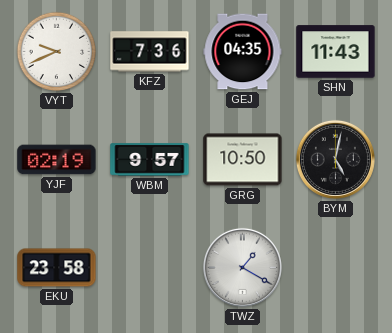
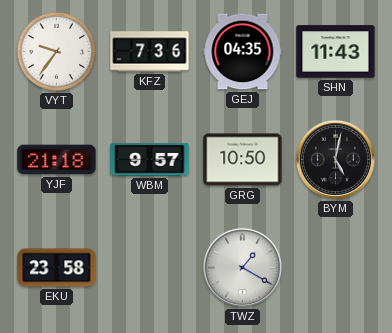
VYT: 9:41 -> 9:36 (57, 52)
YJF: 02:19 -> 21:18 (57, 160)
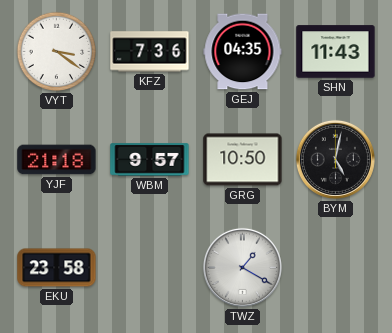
VYT: 9:36 -> 3:21 (57, 52)
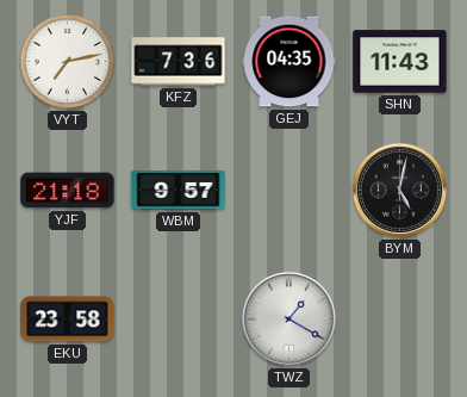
VYT: 3:21 -> 7:13 (68, 62)
GRG: 10:50 -> none (243, 160)
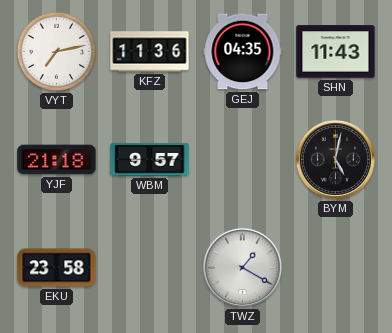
KFZ: 7:36 -> 11:36 (150, 52)
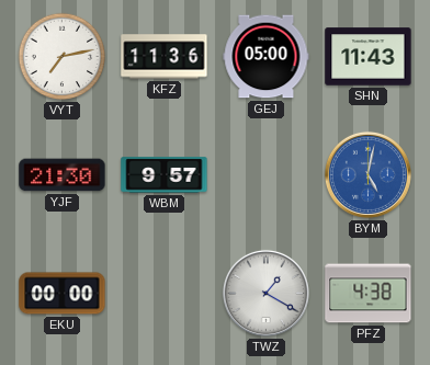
GEJ: 04:35 -> 05:00 (267, 57)
YJF: 21:18 -> 21:30 (63, 175)
BYM dial: black -> blue (367, 174)
EKU: 23:58 -> 00:00 (63, 294)
PFZ: none -> 4:38 (369, 294)
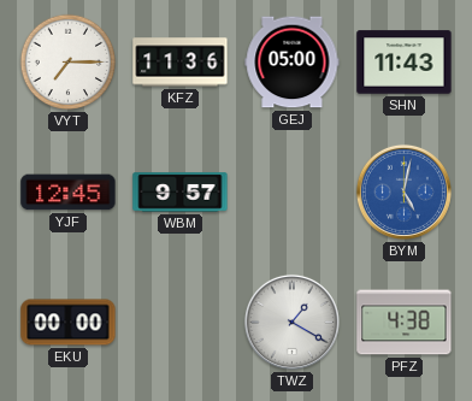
VYT: 7:13 -> 7:15 (69, 63)
YJF: 21:30 -> 12:45 (69, 193)
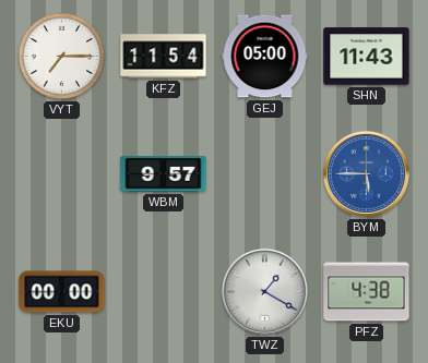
KFZ: 11:36 -> 11:54 (164, 57)
YJF: 12:45 -> none (69, 193)
BYM: 5:02 -> 5:45 (366, 173)
